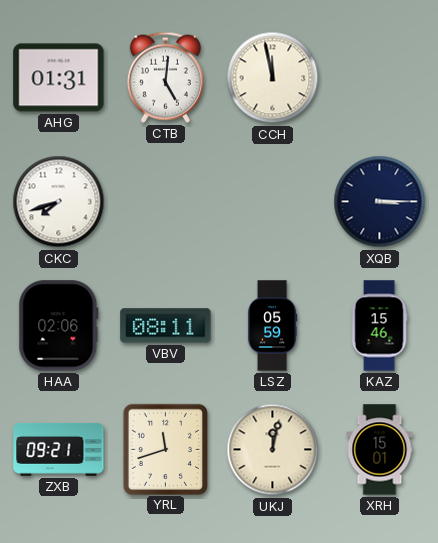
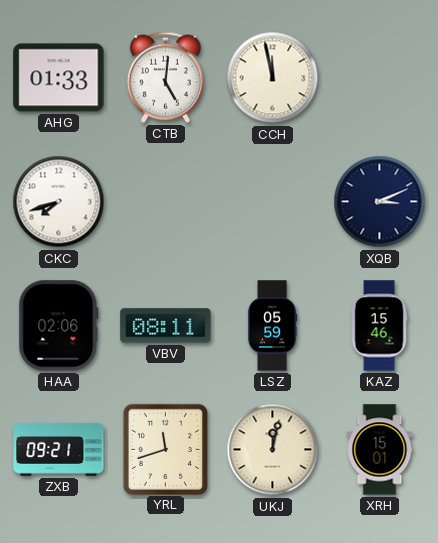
AHG: 01:31 -> 01:33 (59, 78)
XQB: 3:15 -> 3:11 (380, 202)
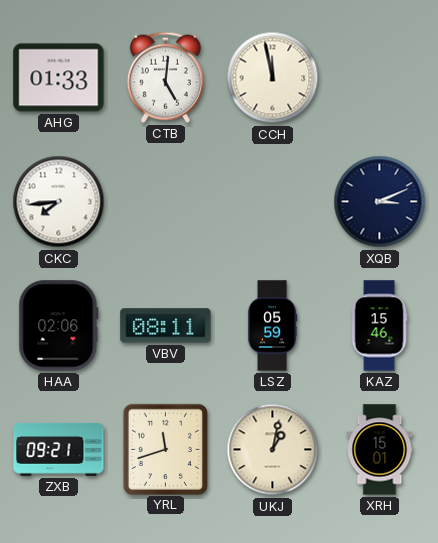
CKC: 7:42 -> 7:44 (59, 202)
UKJ: 12:02 -> 1:02 (273, 450)
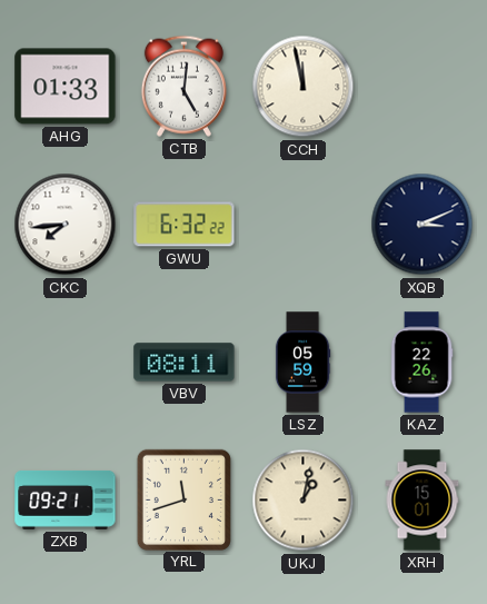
GWU: none -> 6:32 (185, 225)
HAA: 02:06 -> none (59, 326)
KAZ: 15:46 -> 22:26 (421, 363)
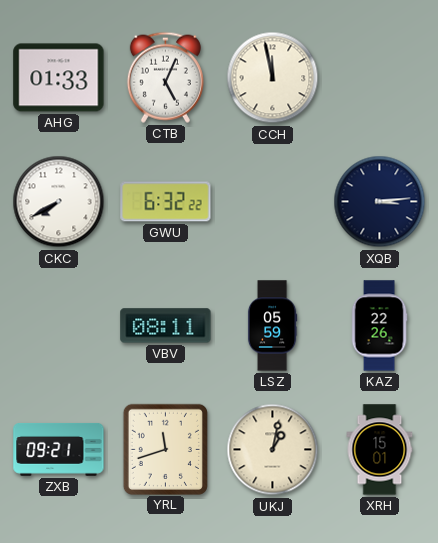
CTB: 5:01 -> 5:04 (165, 77)
CKC: 7:44 -> 7:40 (59, 202)
XQB: 3:11 -> 3:14 (380, 202)
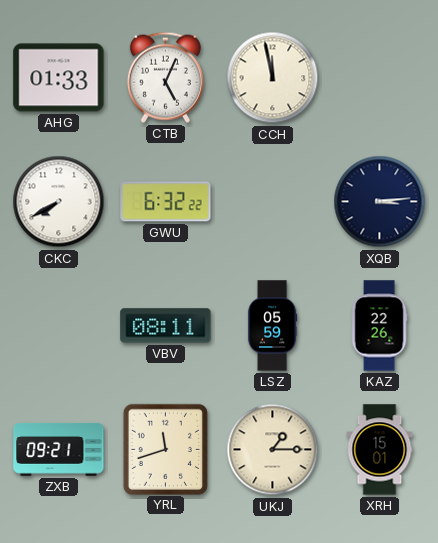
UKJ: 1:02 -> 1:15 (273, 450)
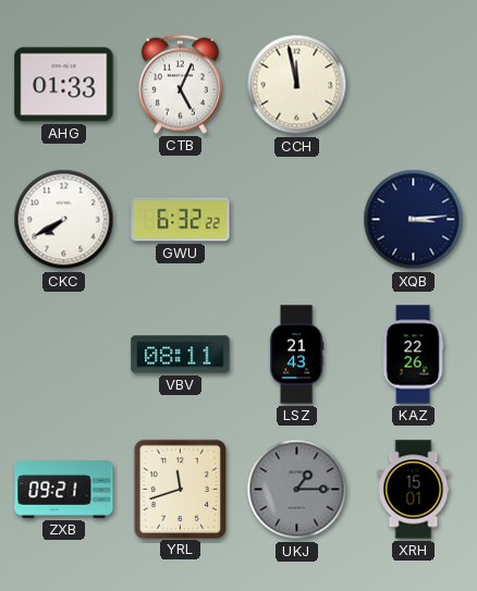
LSZ: 05:59 -> 21:43 (296, 355)
UKJ dial: cream -> grey (297, 490)
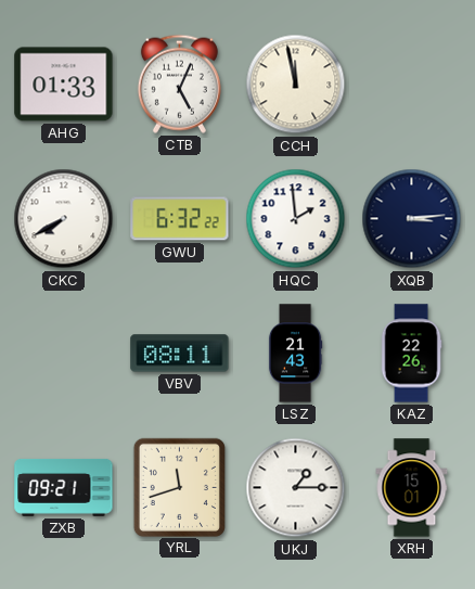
HQC: none -> 1:59 (296, 219)
UKJ dial: grey -> white (296, 488)
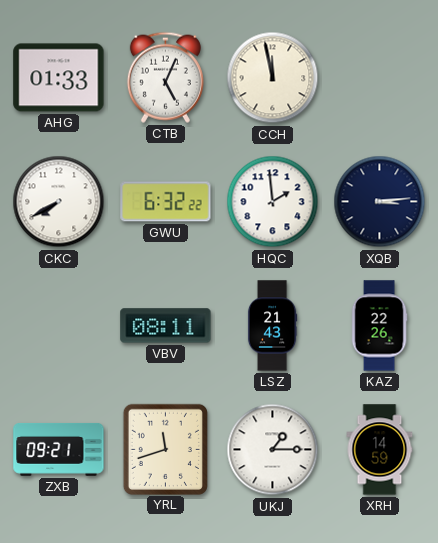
XRH: 15:01 -> 14:59 (380, 450)
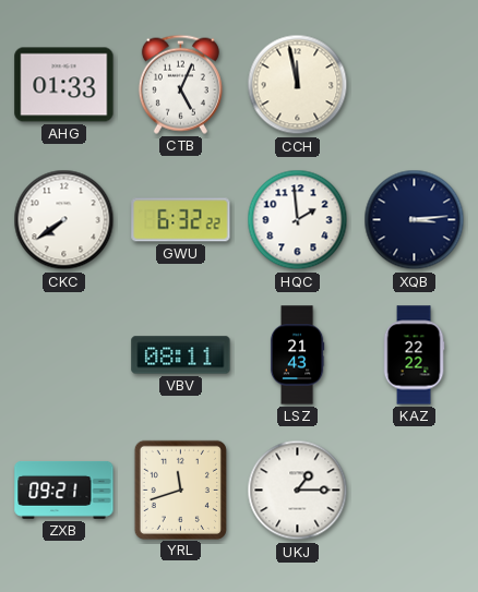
CKC: 7:40 -> 7:39 (64, 220)
KAZ: 22:26 -> 22:22 (414, 355)
XRH: 14:59 -> none (380, 450)
